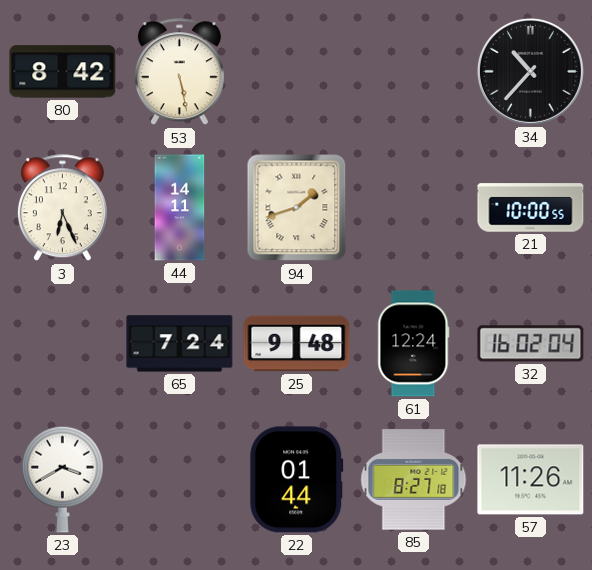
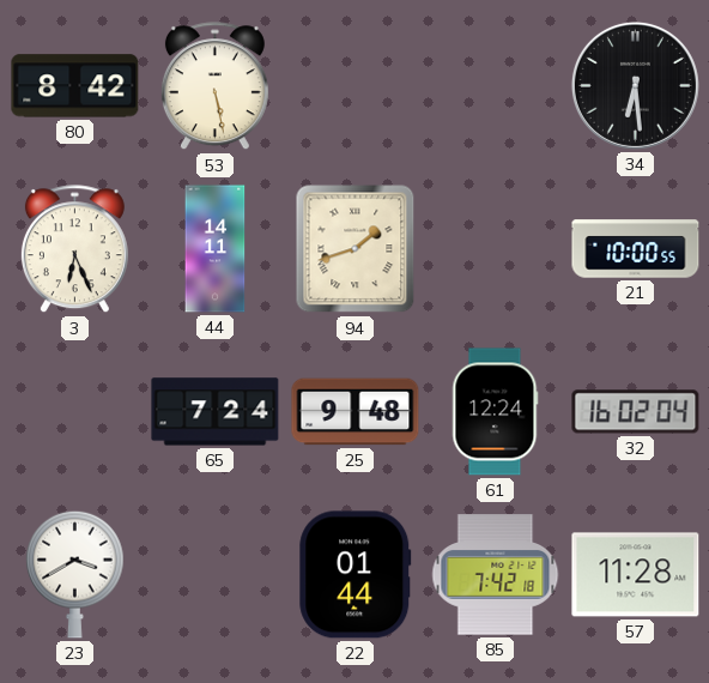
34: 10:37 -> 6:29 (635, 85)
85: 8:27 -> 7:42 (496, 575)
57: 11:26 -> 11:28 (636, 575)
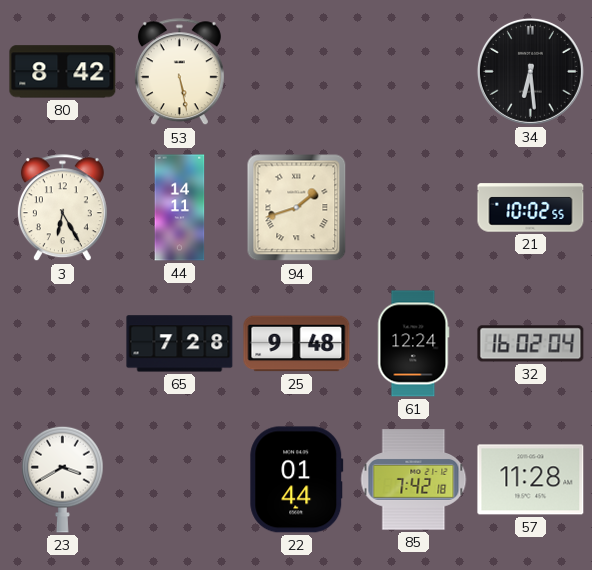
3: 6:26 -> 6:25 (62, 208)
21: 10:00 -> 10:02 (531, 208)
65: 7:24 -> 7:28 (180, 344)
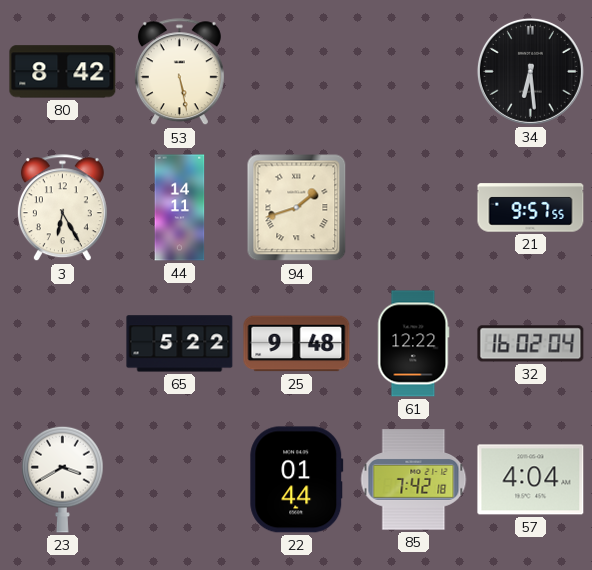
21: 10:02 -> 9:57 (531, 208)
65: 7:28 -> 5:22 (180, 344)
61: 12:24 -> 12:22 (414, 344)
57: 11:28 -> 4:04 (531, 480)
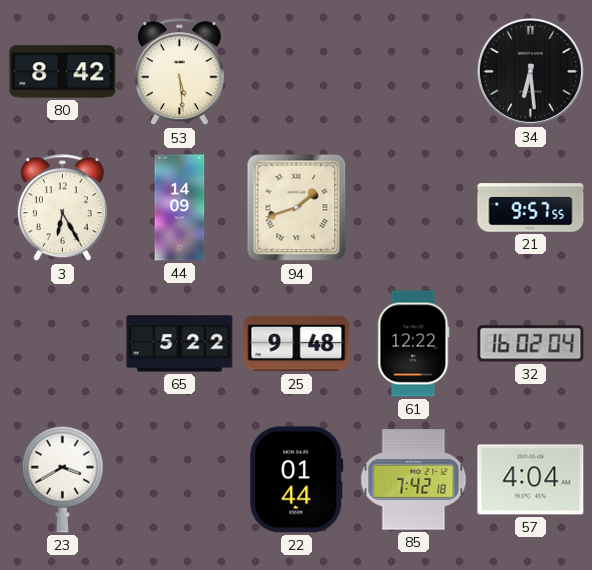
53: 5:28 -> 5:29 (179, 72)
44: 14:11 -> 14:09 (180, 208)
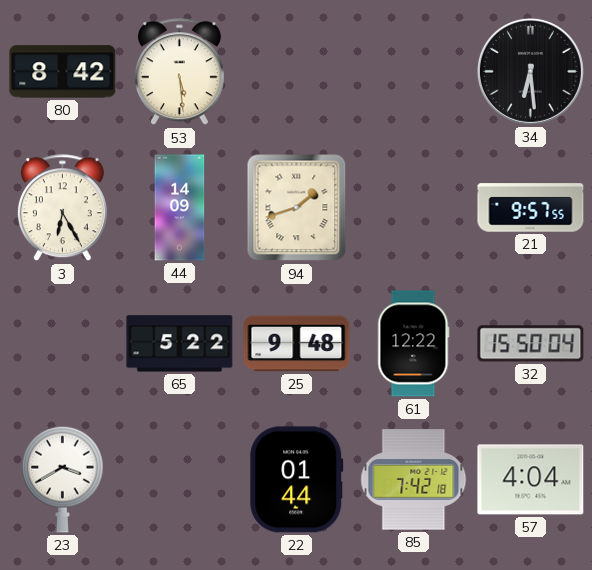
32: 16:02 -> 15:50 (531, 344)
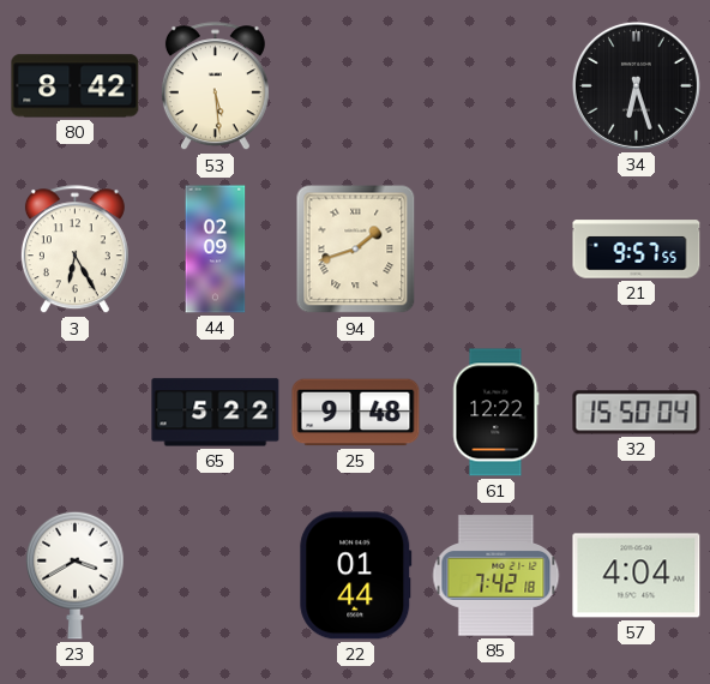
34: 6:29 -> 6:27 (636, 85)
44: 14:09 -> 02:09 (216, 250)
